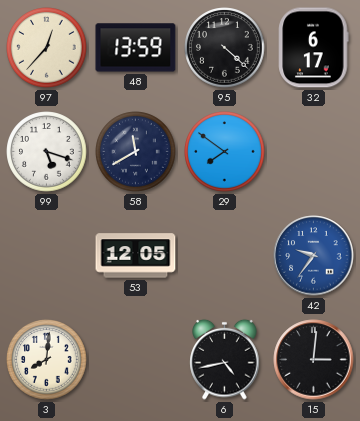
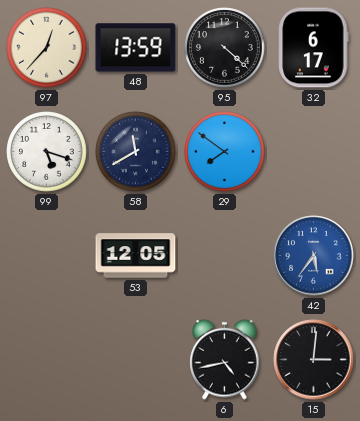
42: 9:36 -> 5:36 (314, 256)
3: 8:01 -> none (47, 360)
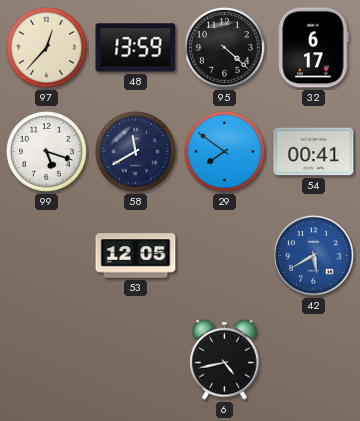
54: none -> 00:41 (314, 152)
42: 5:36 -> 5:40 (314, 256)
15: 3:01 -> none (314, 360)
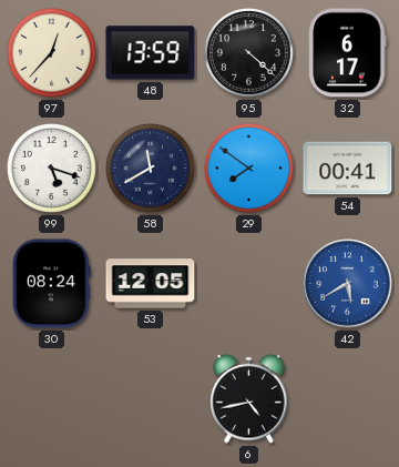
30: none -> 08:24 (52, 284)
